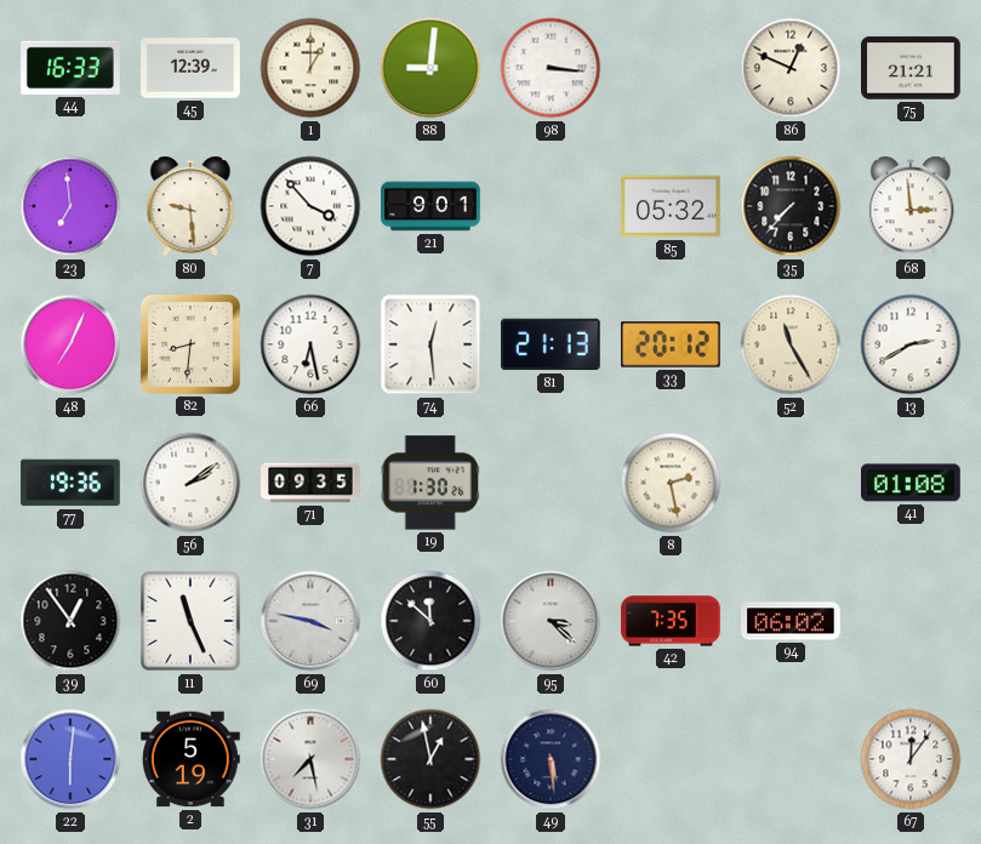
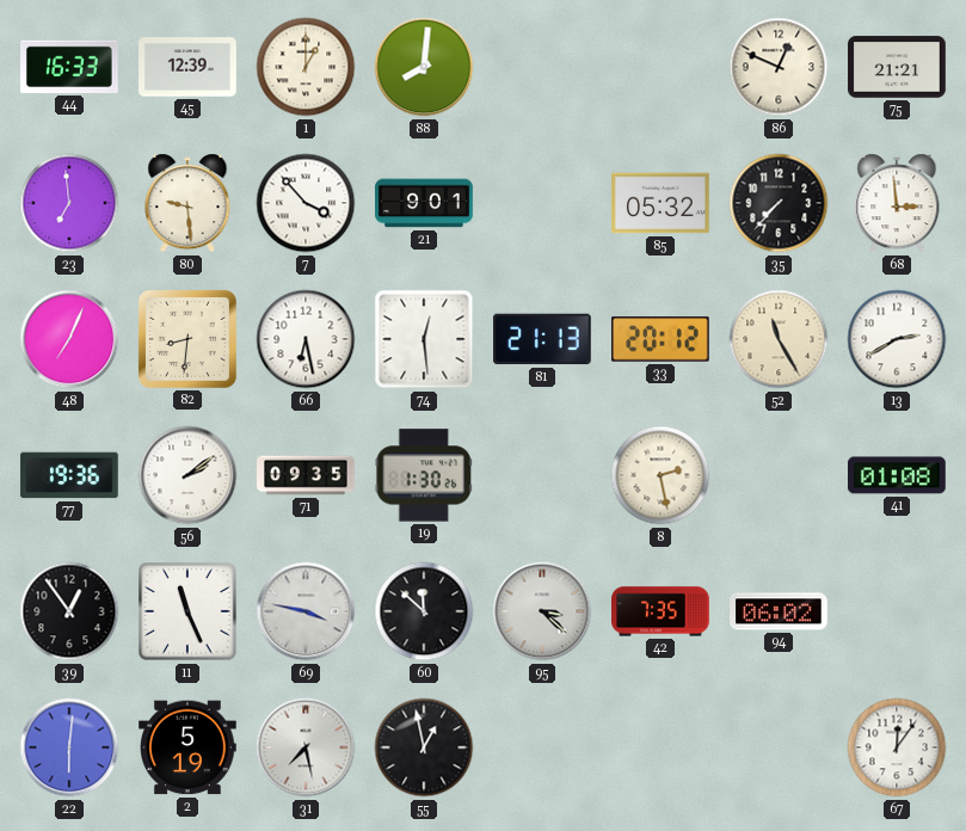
88: 9:01 -> 8:01 (424, 67)
98: 3:16 -> none (551, 68)
49: 5:29 -> none (551, 759)
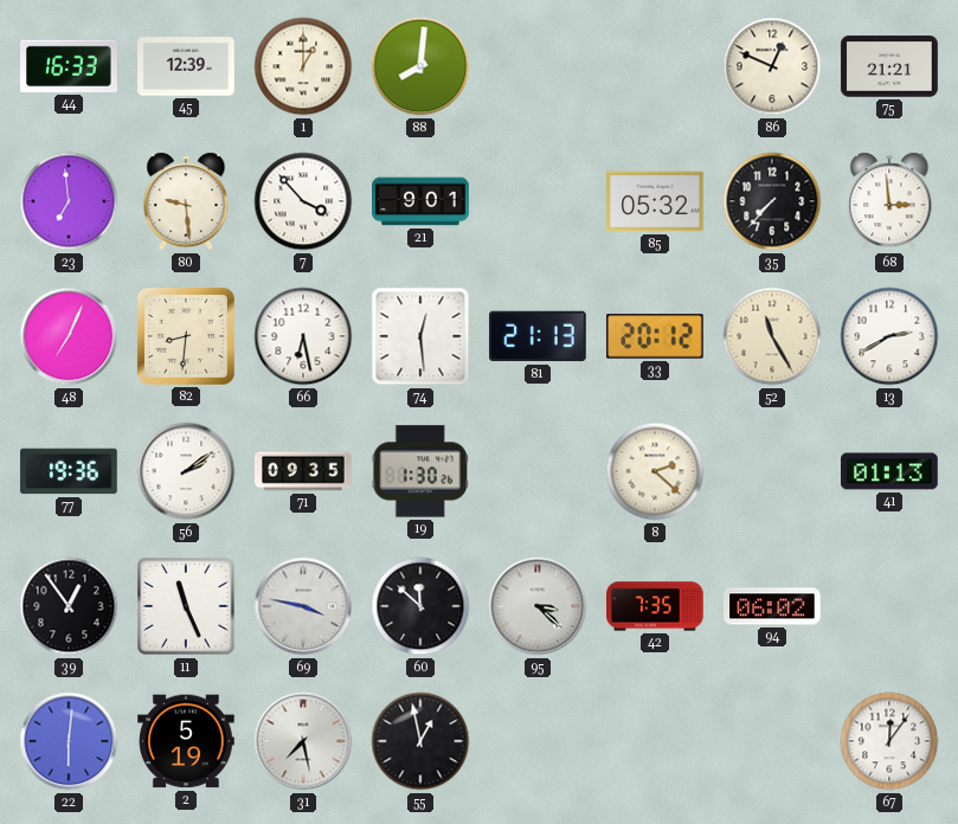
8: 2:28 -> 2:22 (655, 471)
41: 01:08 -> 01:13 (891, 471)
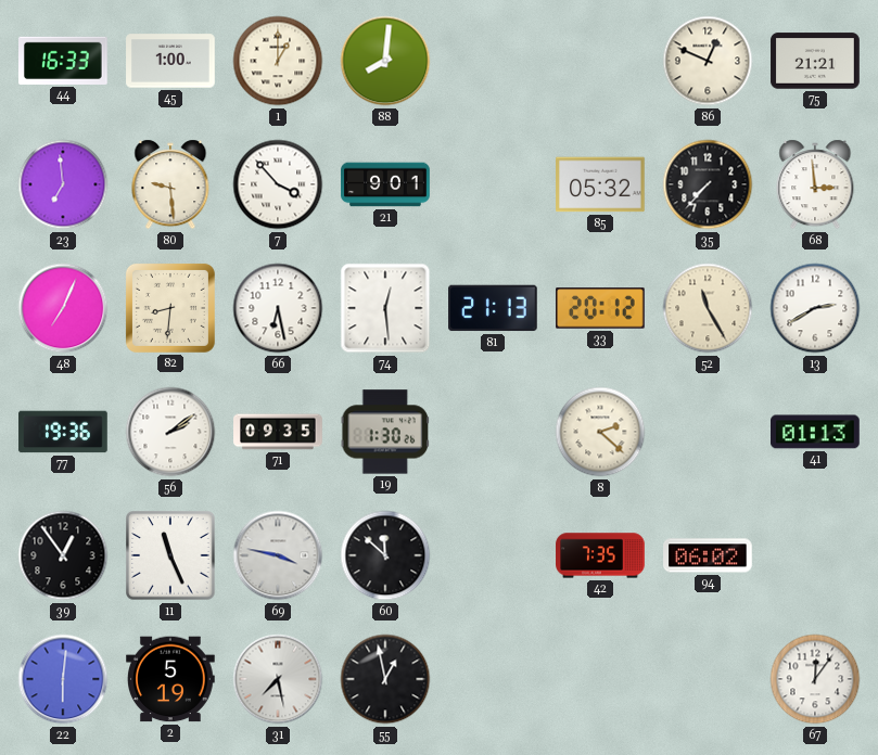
45: 12:39 -> 1:00 (170, 61)
95: 3:22 -> none (538, 606)
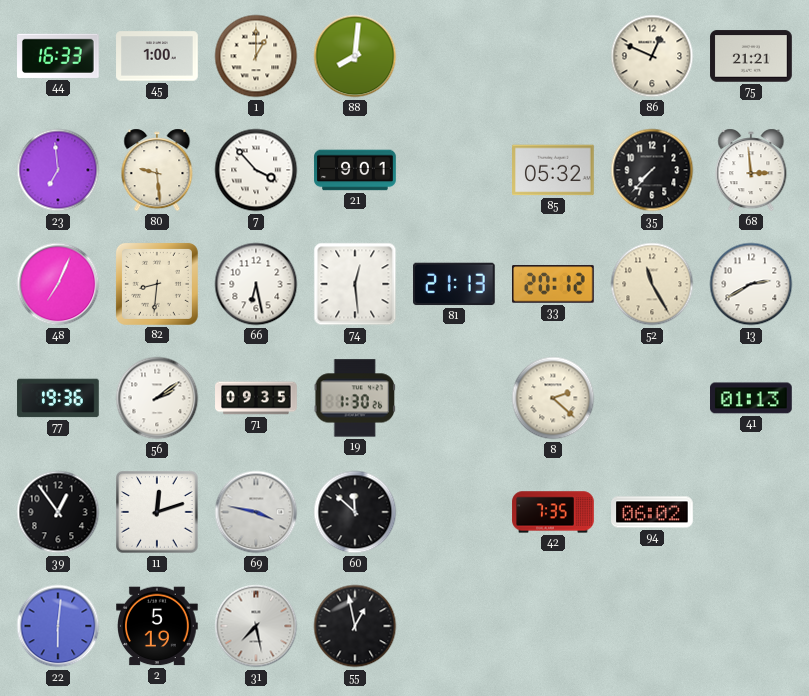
11: 11:26 -> 12:12 (157, 512)
67: 12:06 -> none (815, 679)
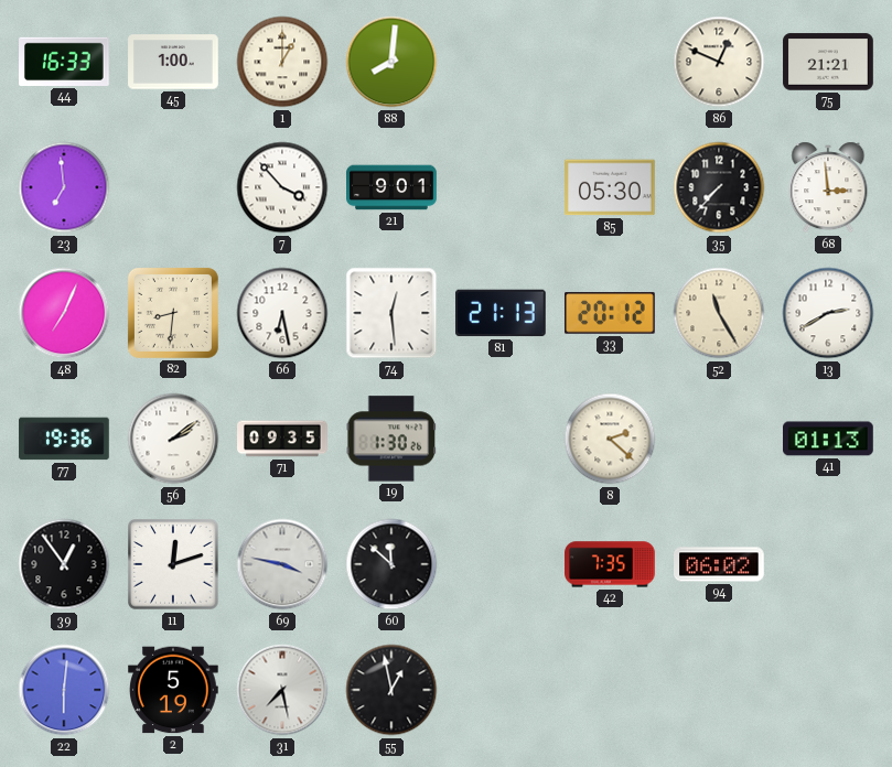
80: 9:29 -> none (157, 170)
85: 05:32 -> 05:30 (611, 187)
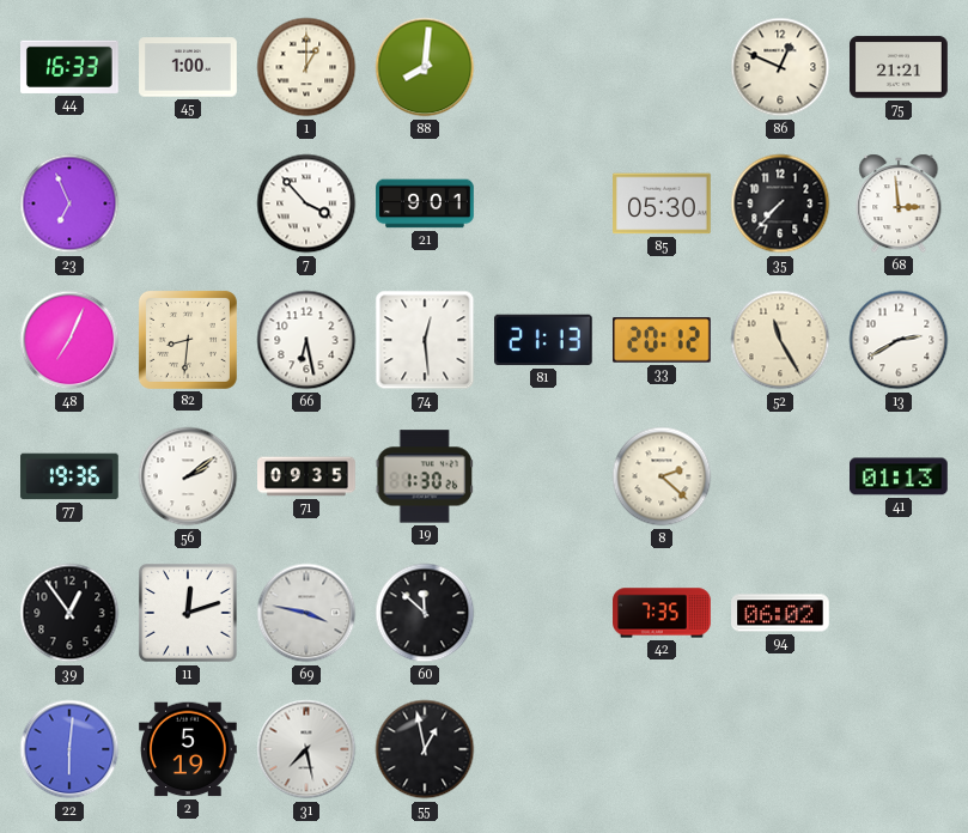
23: 6:59 -> 6:56 (69, 203)
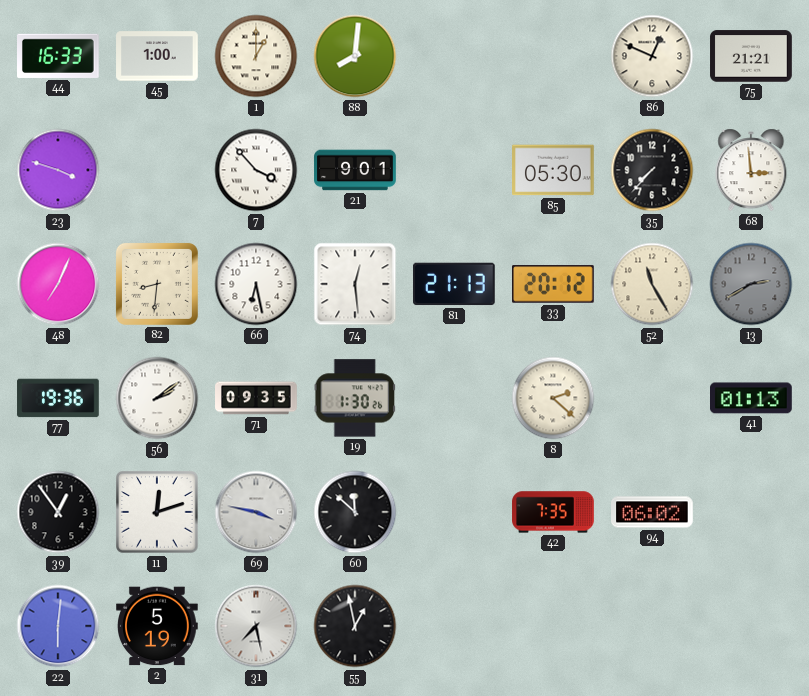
23: 6:56 -> 3:48 (58, 170)
13 dial: white -> grey (751, 284)
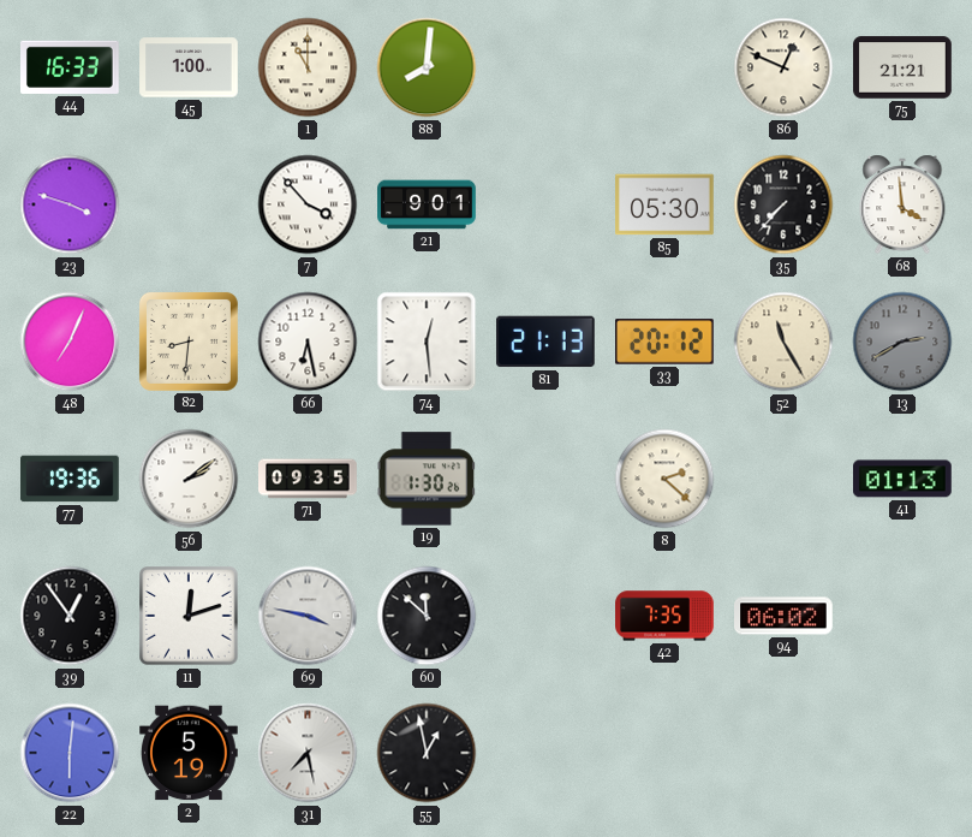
1: 1:00 -> 11:00 (308, 67)
68: 2:59 -> 3:59 (902, 204)
